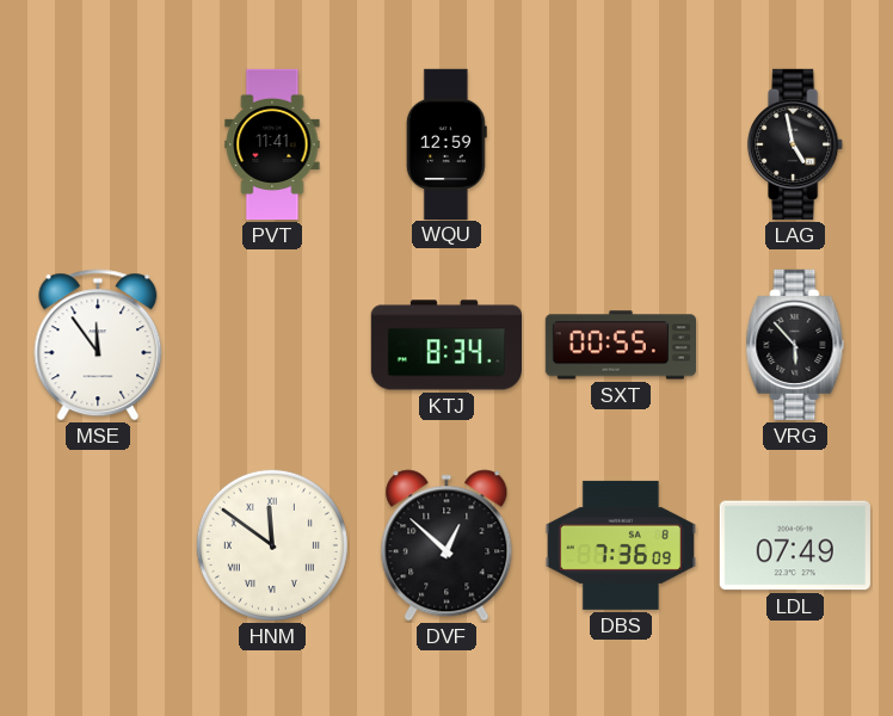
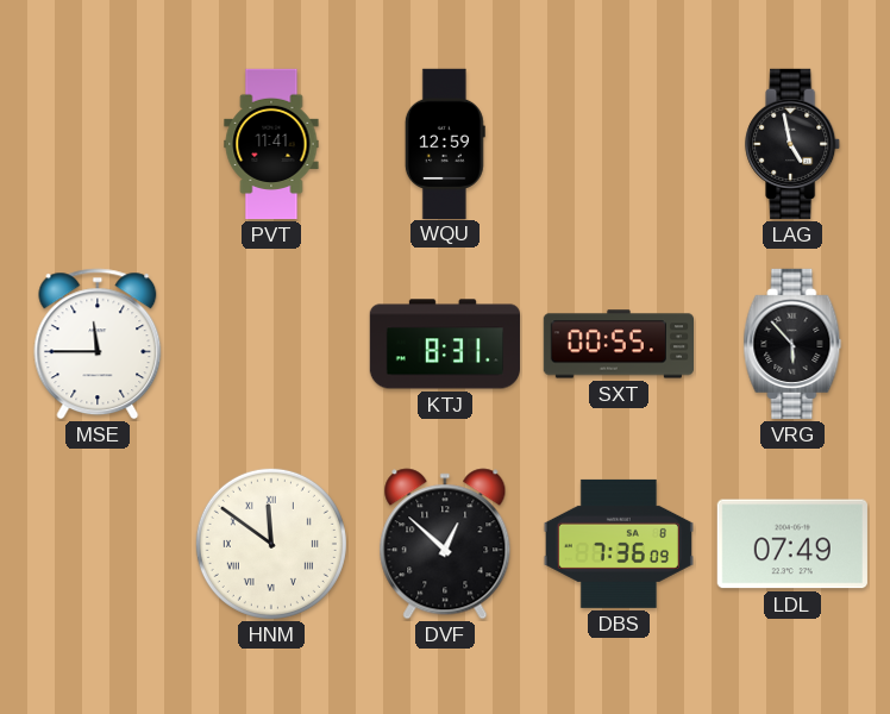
MSE: 11:54 -> 11:45 (98, 344)
KTJ: 8:34 -> 8:31 (444, 344)
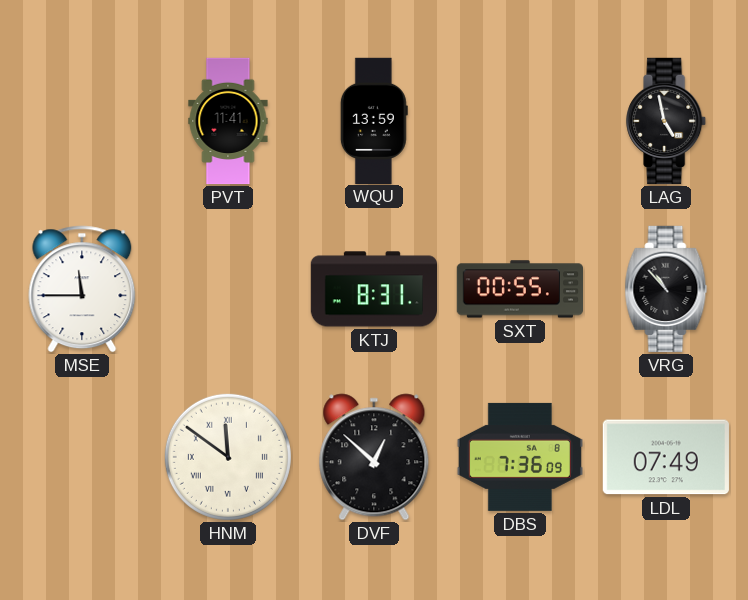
WQU: 12:59 -> 13:59 (374, 120)
VRG: 5:53 -> 10:53 (666, 289)
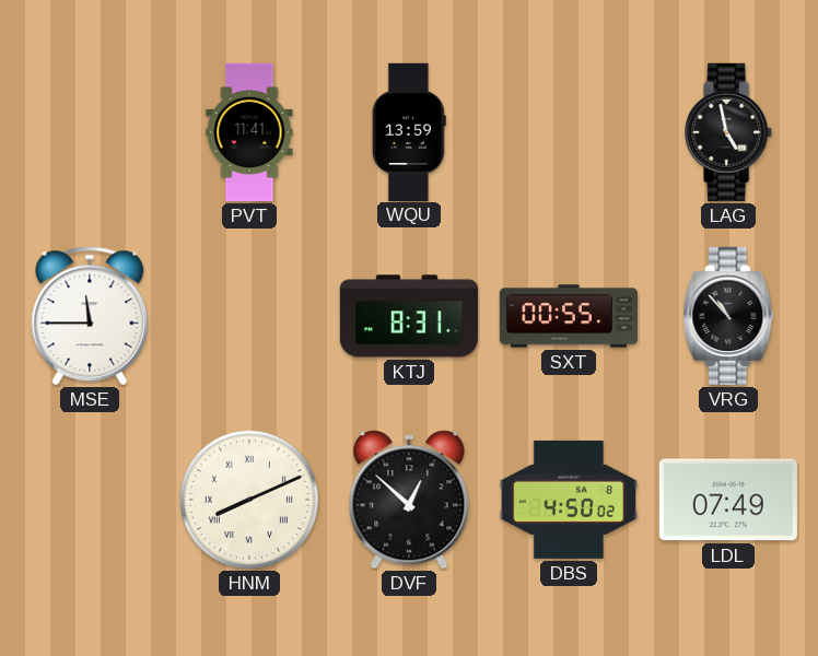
HNM: 11:51 -> 8:11 (249, 500)
DBS: 7:36 -> 4:50 (568, 500)
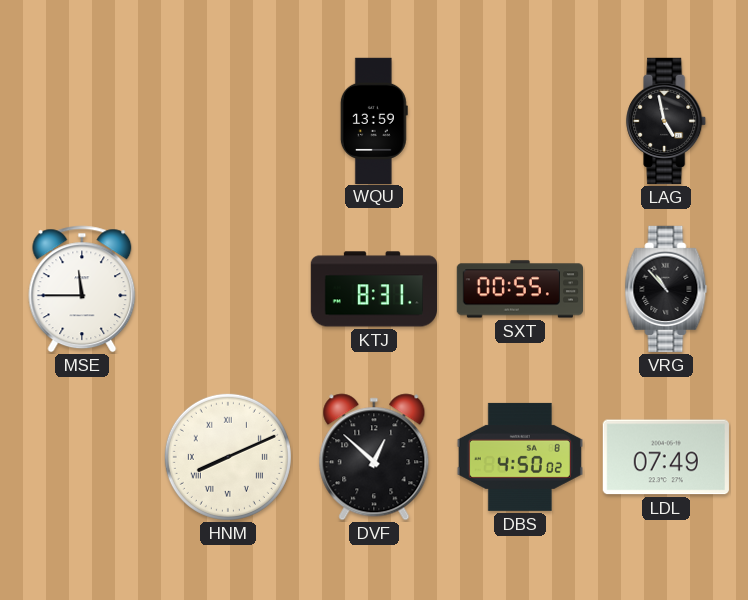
PVT: 11:41 -> none (249, 132)
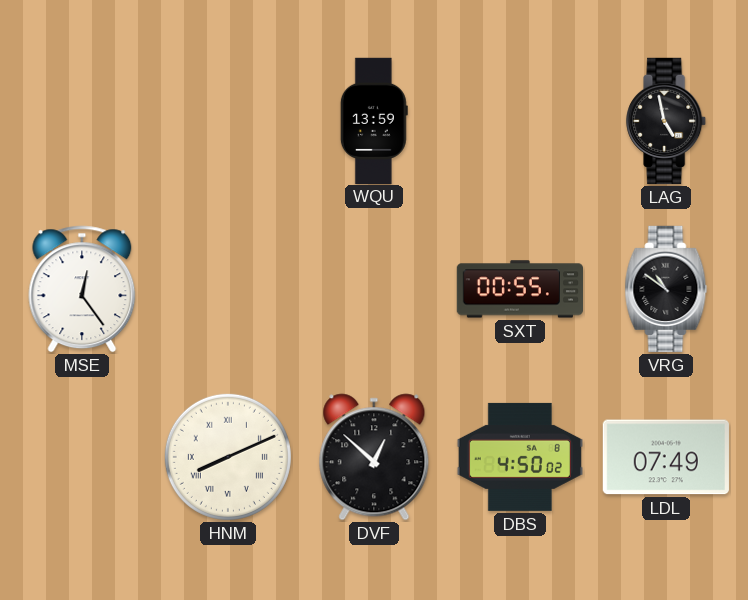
MSE: 11:45 -> 12:24 (82, 289)
KTJ: 8:31 -> none (373, 289)
VRG: 10:53 -> 10:51 (666, 289)
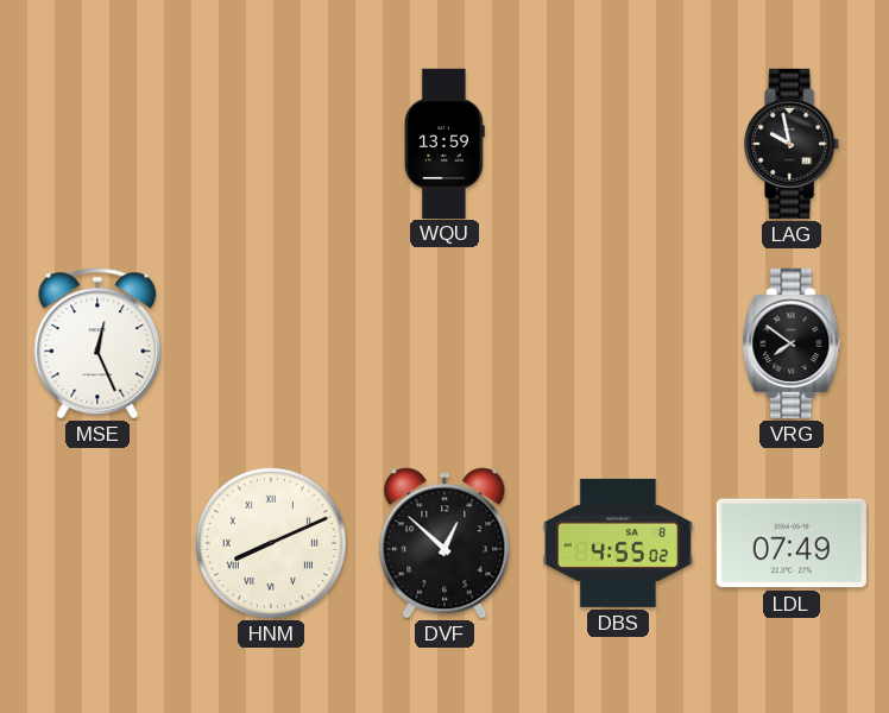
LAG: 4:58 -> 9:58 (793, 144)
MSE: 12:24 -> 12:26 (97, 343)
SXT: 00:55 -> none (519, 289)
VRG: 10:51 -> 7:51 (792, 343)
DBS: 4:50 -> 4:55 (617, 543)
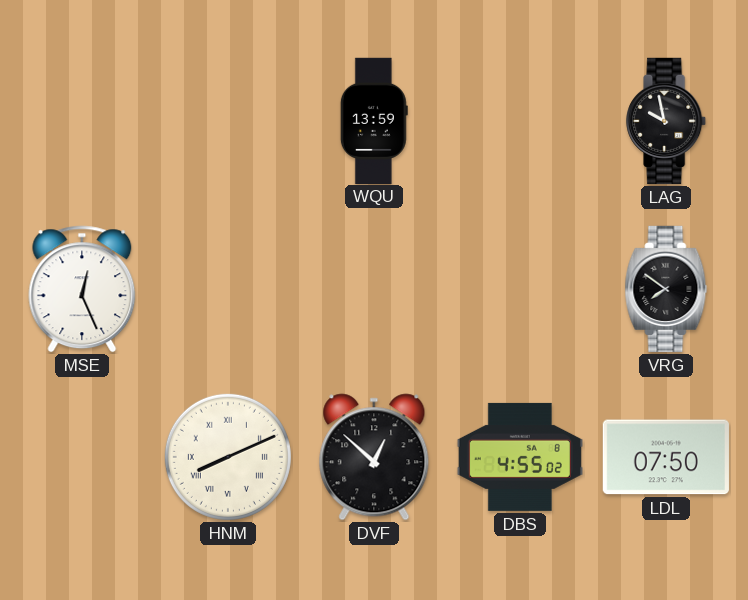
LDL: 07:49 -> 07:50 (666, 457)
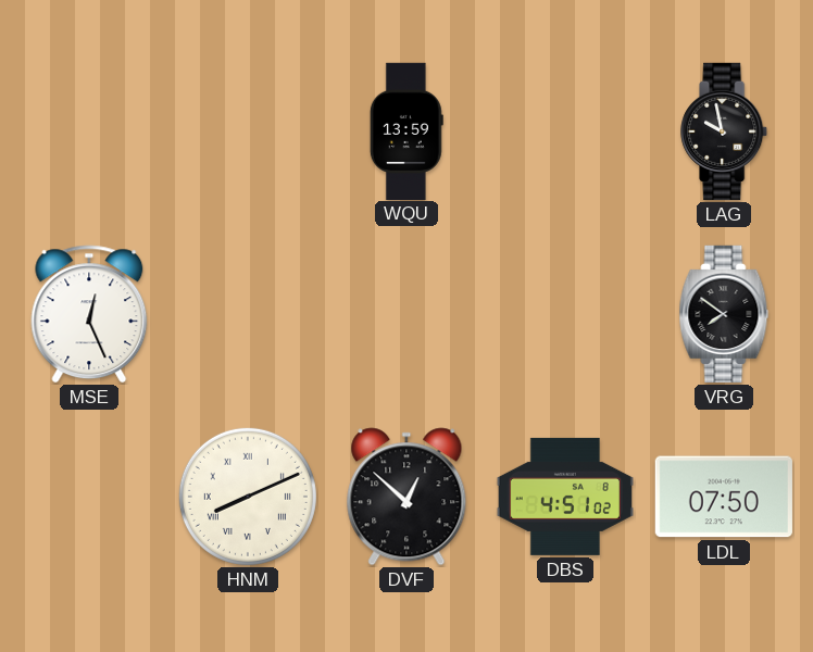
DBS: 4:55 -> 4:51 (564, 497)
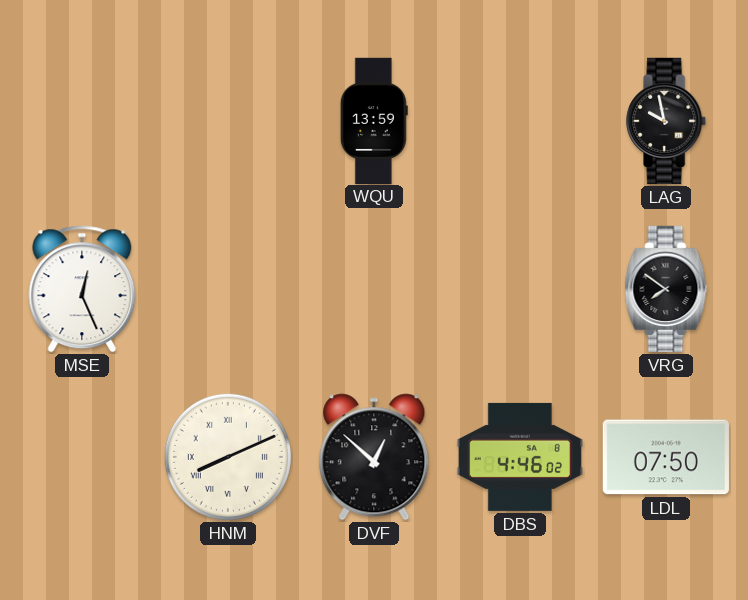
DBS: 4:51 -> 4:46 (519, 457)
